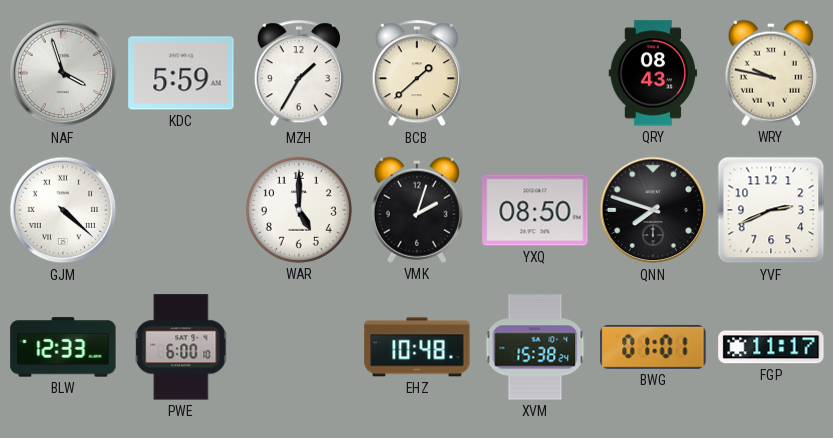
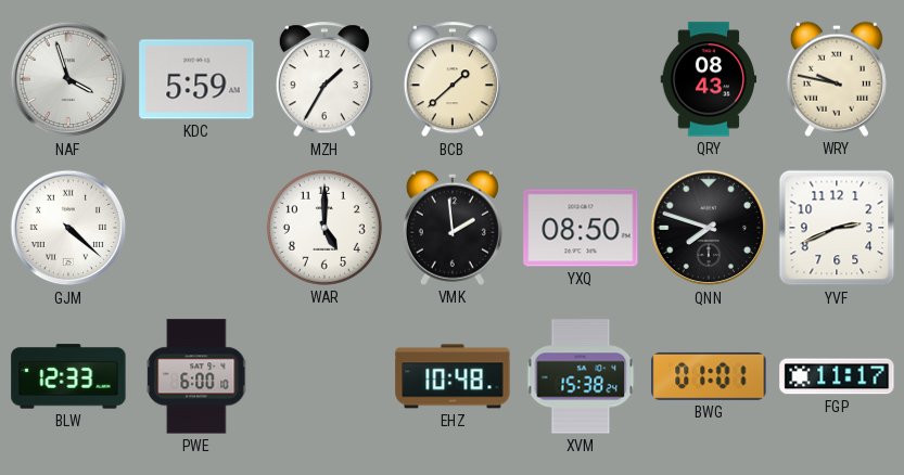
VMK: 2:03 -> 1:59 (453, 228)
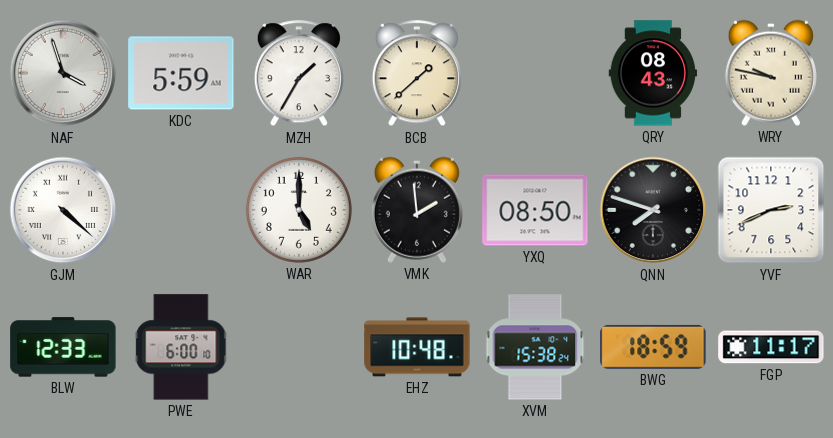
BWG: 01:01 -> 18:59 (653, 347)
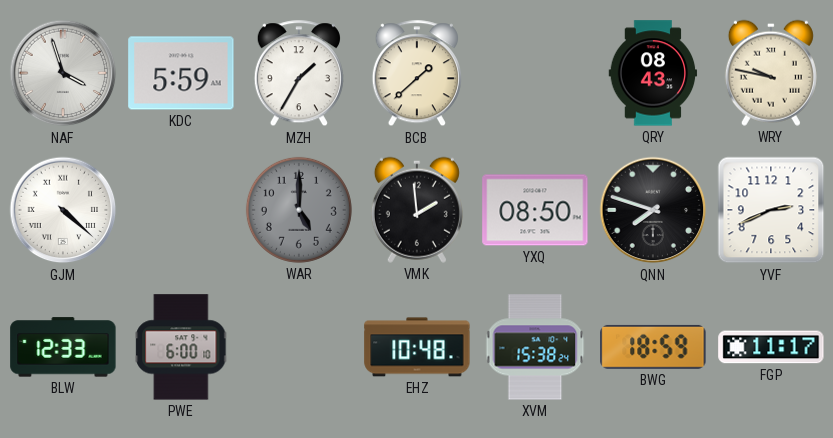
WAR dial: white -> grey (299, 210)
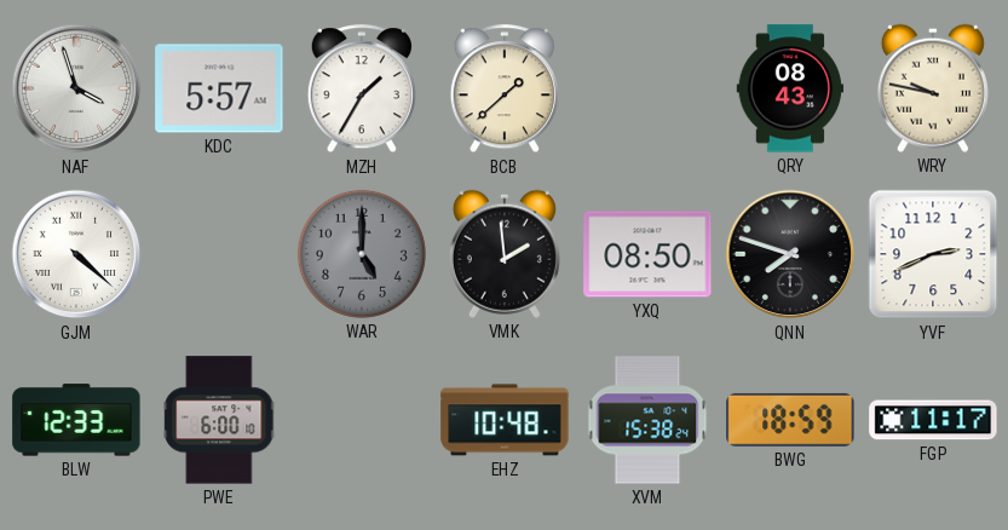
KDC: 5:59 -> 5:57 (219, 88)
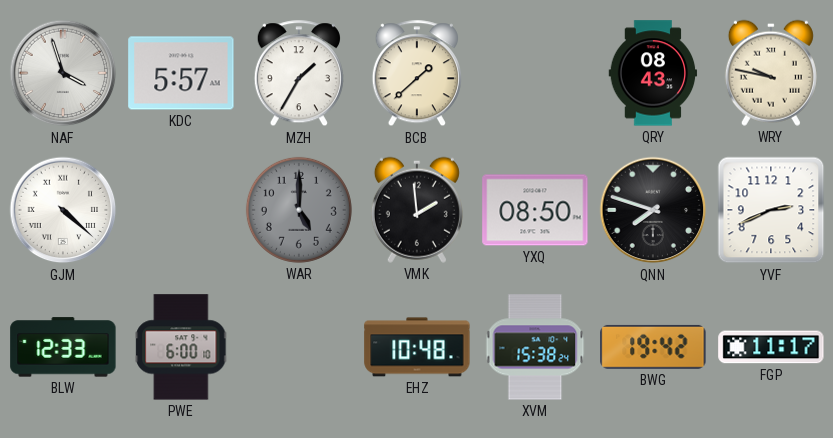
BWG: 18:59 -> 19:42 (653, 347)
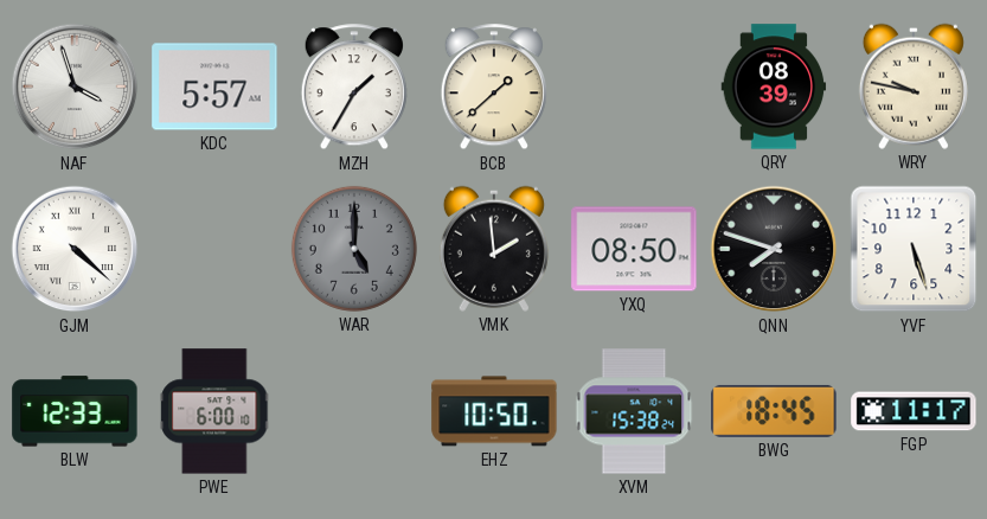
QRY: 08:43 -> 08:39 (774, 86)
YVF: 2:41 -> 5:27 (914, 249)
EHZ: 10:48 -> 10:50 (494, 411)
BWG: 19:42 -> 18:45 (774, 411)
